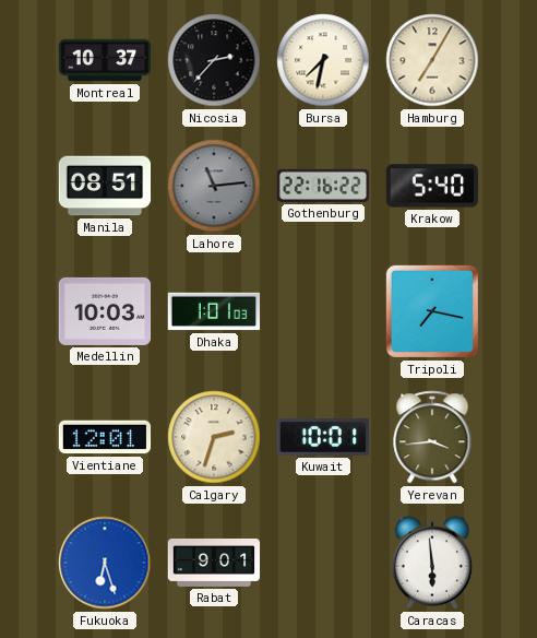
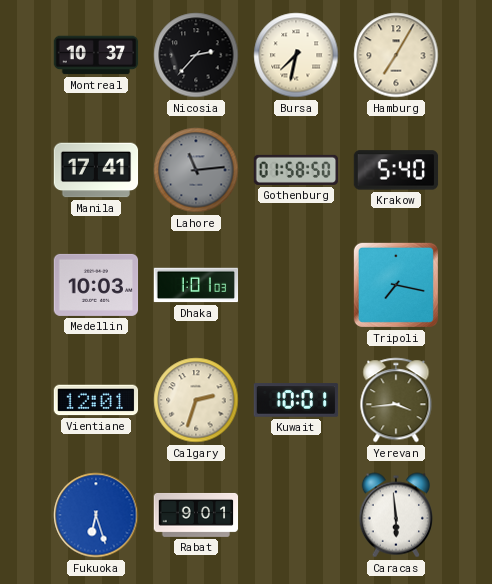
Manila: 08:51 -> 17:41 (96, 170)
Gothenburg: 22:16 -> 01:58 (296, 170)
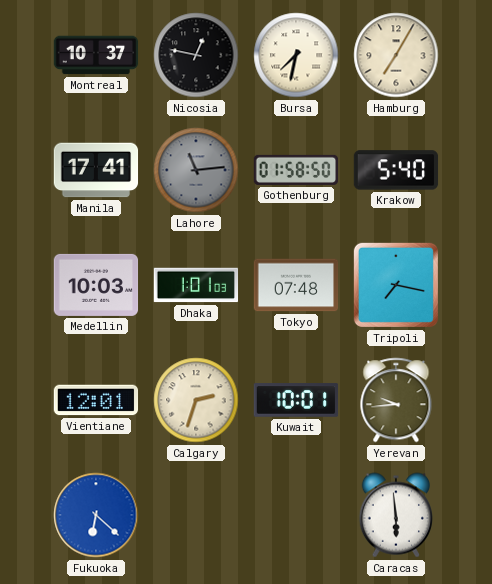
Nicosia: 2:37 -> 12:47 (196, 55)
Tokyo: none -> 07:48 (296, 285)
Yerevan: 3:44 -> 9:44 (396, 400)
Fukuoka: 6:27 -> 6:22 (96, 515)
Rabat: 9:01 -> none (196, 515)
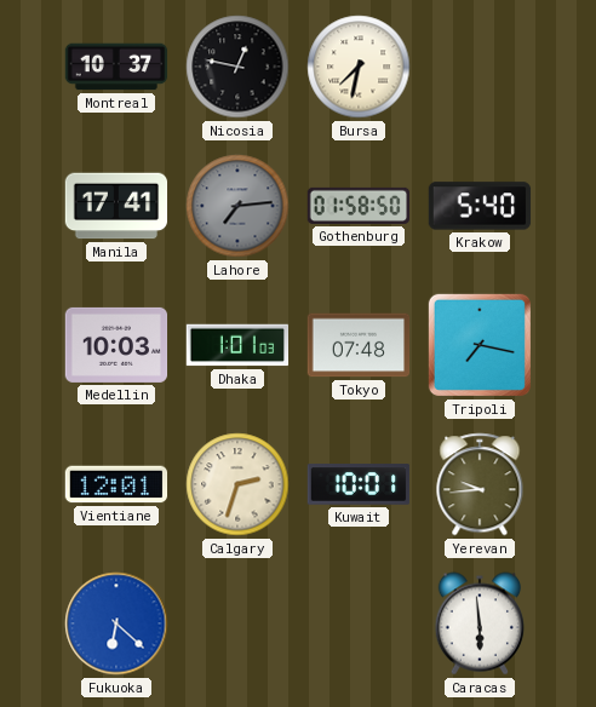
Hamburg: 7:05 -> none (396, 55)
Lahore: 11:14 -> 7:14 (237, 206)
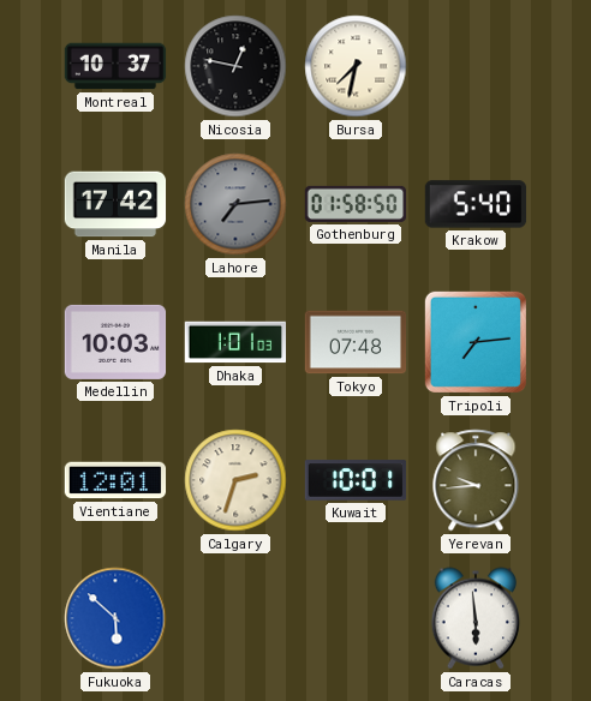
Manila: 17:41 -> 17:42 (115, 204)
Tripoli: 7:17 -> 7:14 (476, 342)
Fukuoka: 6:22 -> 5:52 (115, 618)
